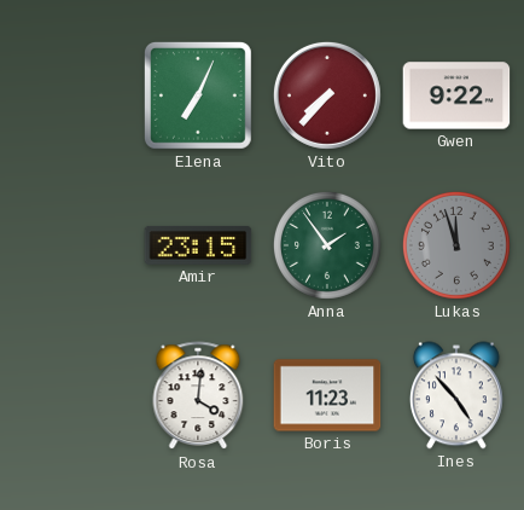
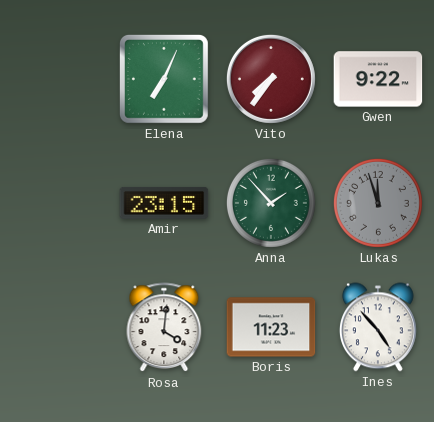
Vito: 7:37 -> 7:36 (271, 79)
Anna: 1:54 -> 1:53 (271, 203)
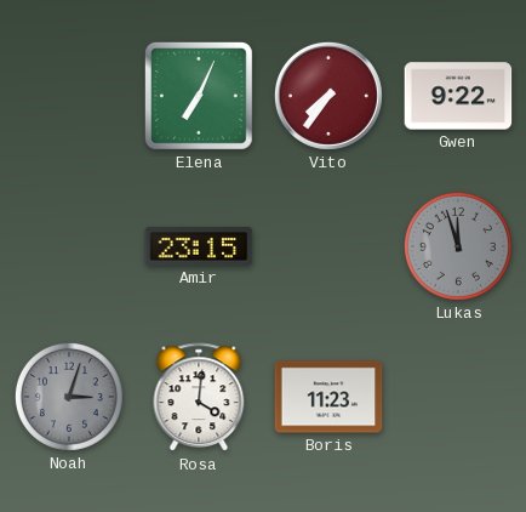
Anna: 1:53 -> none (271, 203)
Noah: none -> 3:03 (69, 397)
Ines: 4:53 -> none (378, 327)
